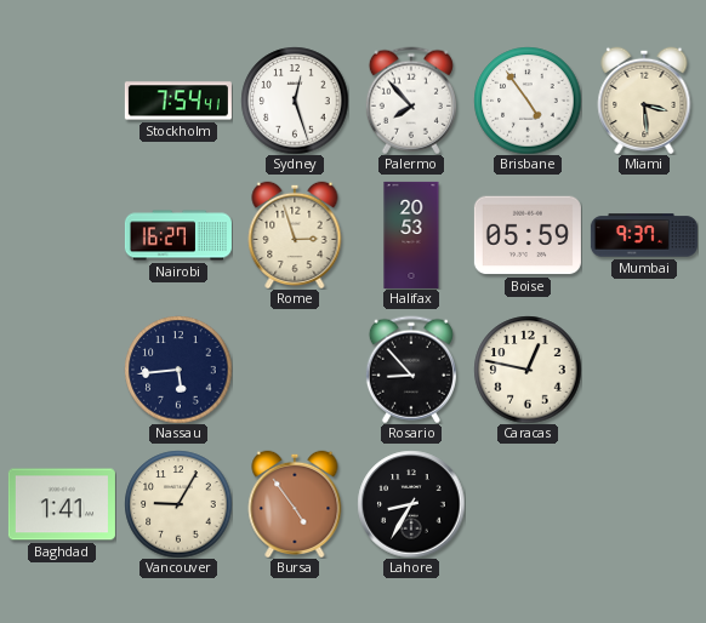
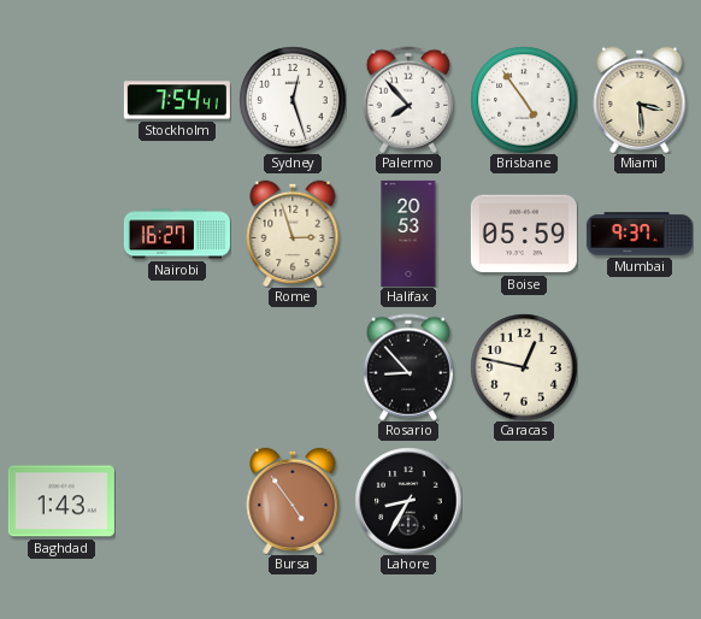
Nassau: 5:44 -> none (178, 370)
Baghdad: 1:41 -> 1:43 (61, 501)
Vancouver: 9:05 -> none (178, 504)
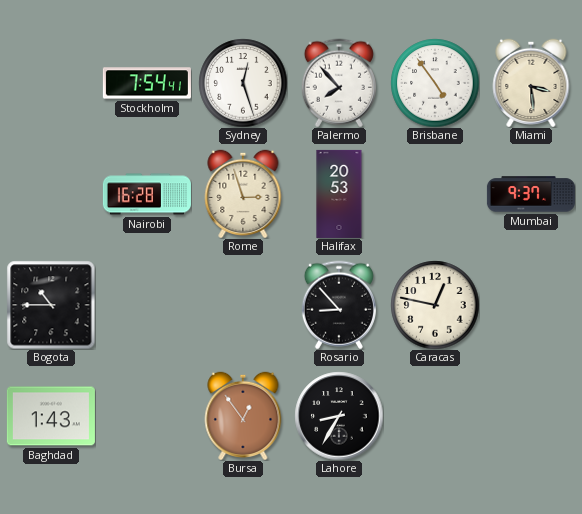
Nairobi: 16:27 -> 16:28 (147, 194)
Boise: 05:59 -> none (524, 234)
Bogota: none -> 10:45 (51, 305)
Bursa: 4:54 -> 12:54 (243, 416)
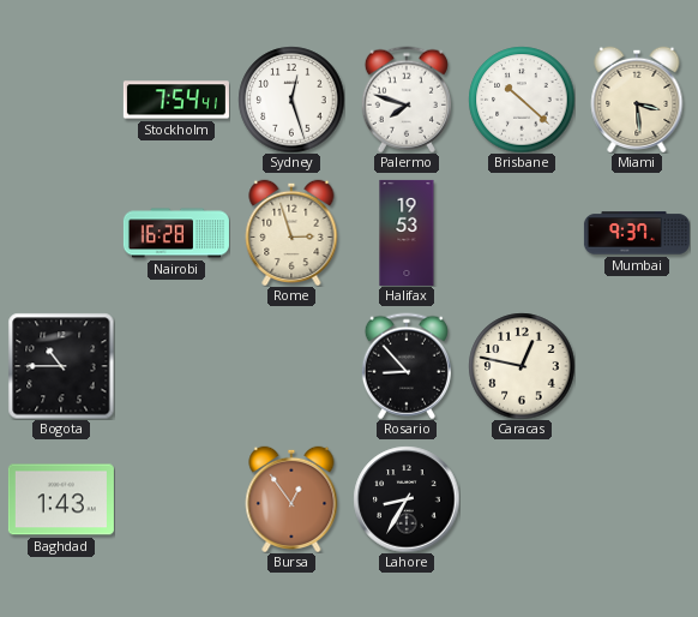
Palermo: 7:53 -> 7:48 (407, 100)
Brisbane: 4:54 -> 10:22 (522, 100)
Halifax: 20:53 -> 19:53 (407, 233)
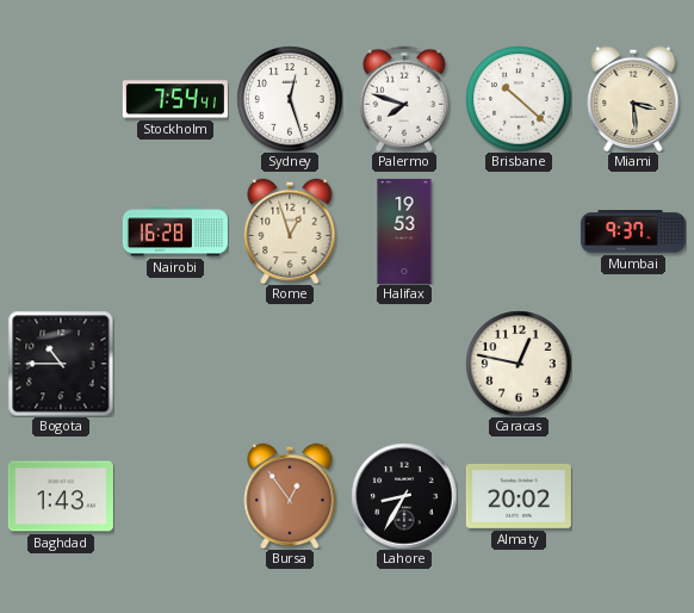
Rome: 2:57 -> 12:57 (290, 231)
Rosario: 8:53 -> none (407, 366)
Almaty: none -> 20:02 (519, 496)
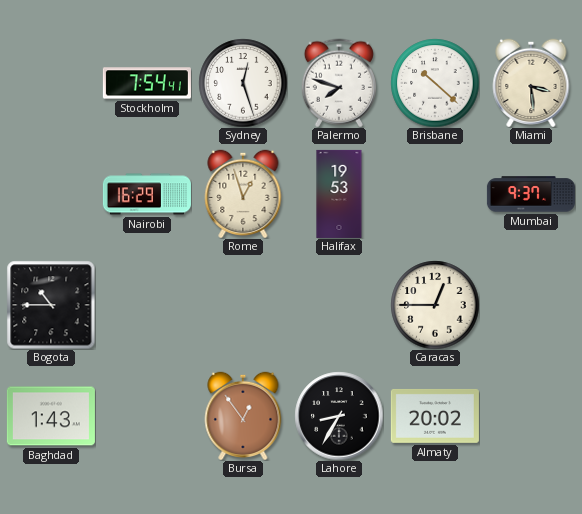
Nairobi: 16:28 -> 16:29 (147, 194)
Caracas: 12:47 -> 12:45 (435, 305)
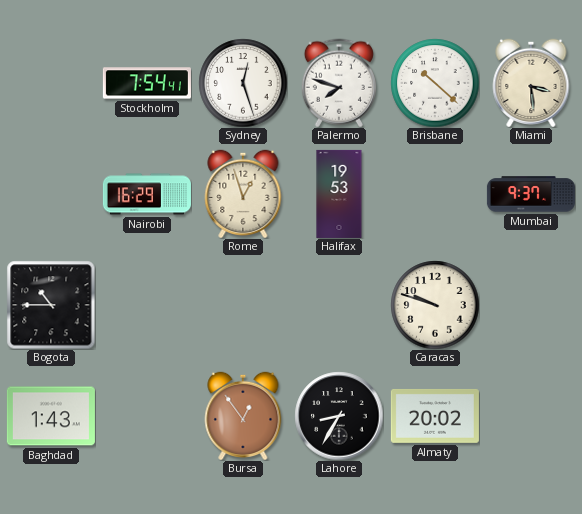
Caracas: 12:45 -> 9:48 (435, 305)
